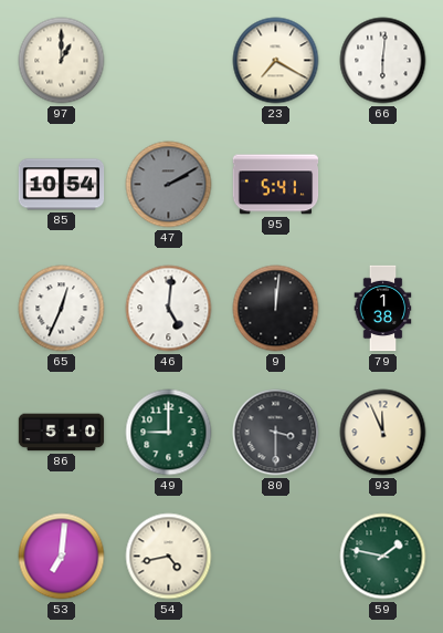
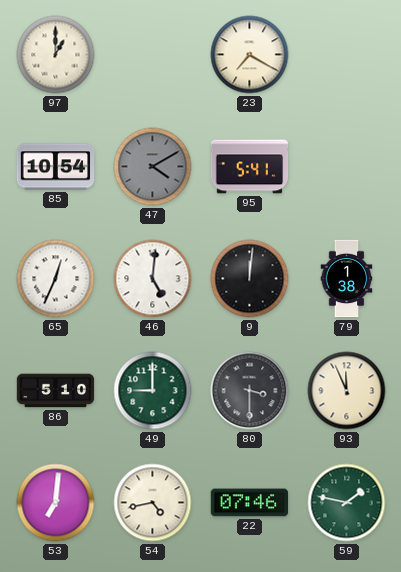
66: 6:01 -> none (383, 61)
47: 2:10 -> 4:10 (153, 167)
22: none -> 07:46 (250, 503)
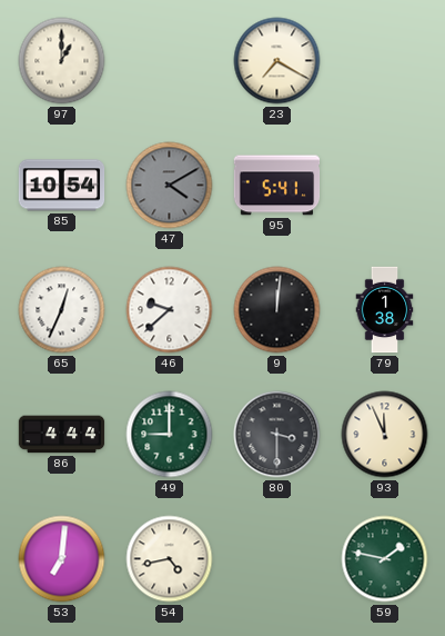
46: 5:01 -> 9:38 (170, 310)
86: 5:10 -> 4:44 (62, 435)
22: 07:46 -> none (250, 503)
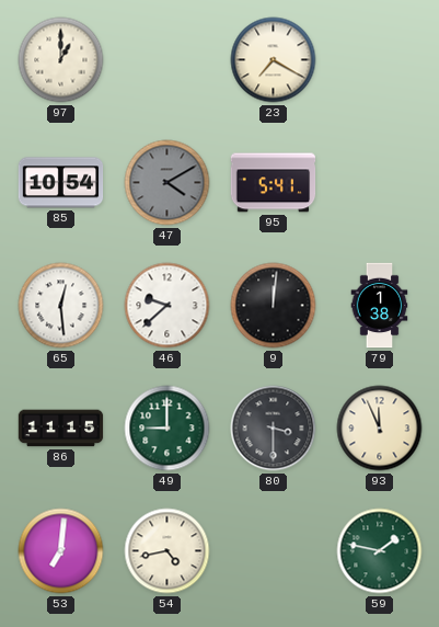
65: 12:34 -> 12:29 (61, 306)
86: 4:44 -> 11:15 (61, 429)
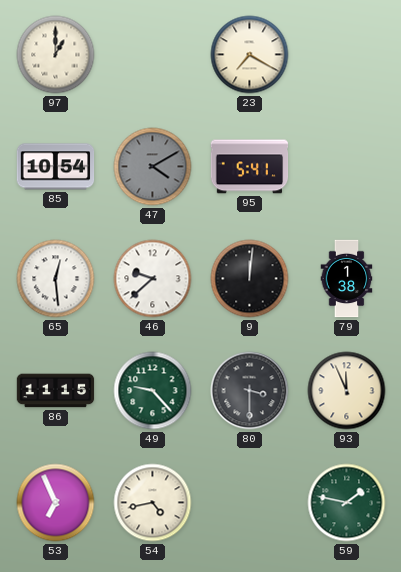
49: 9:00 -> 9:23 (153, 391)
53: 7:01 -> 6:56 (56, 503)
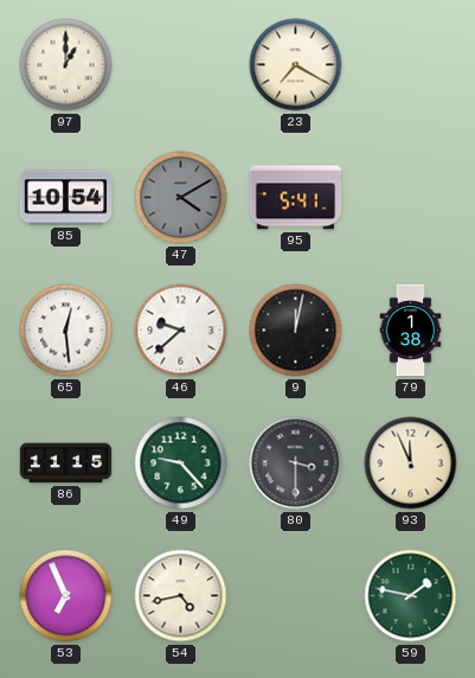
9: 12:01 -> 12:02 (296, 331)
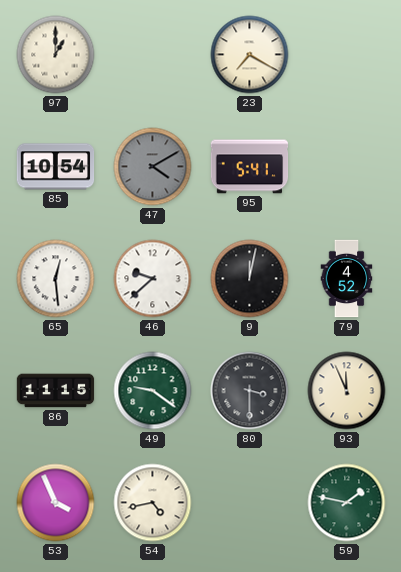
79: 1:38 -> 4:52 (347, 279)
49: 9:23 -> 9:21 (153, 391)
53: 6:56 -> 3:56 (56, 503)
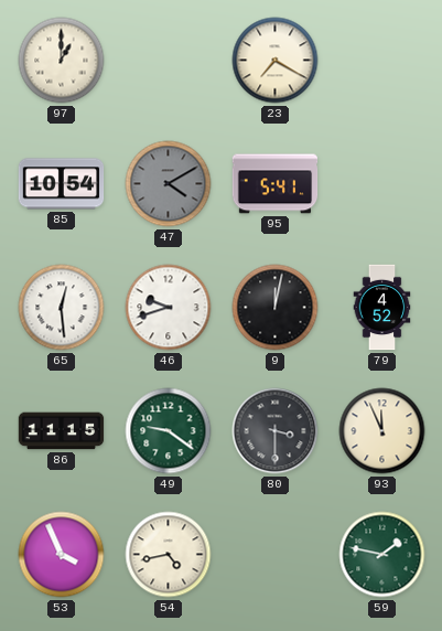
46: 9:38 -> 9:42 (169, 308)
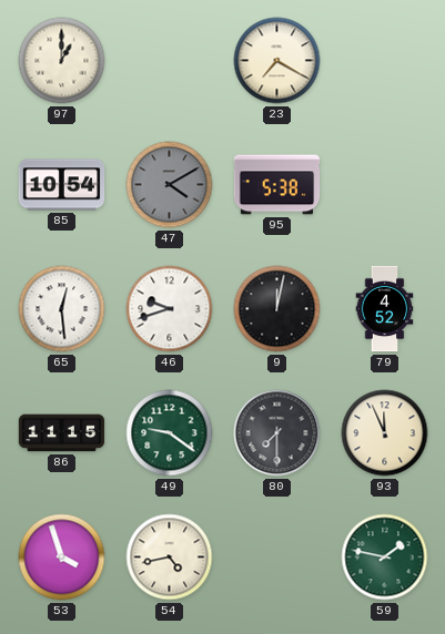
95: 5:41 -> 5:38 (277, 185)
80: 3:30 -> 7:30 (277, 433)
53: 3:56 -> 3:57 (62, 558)
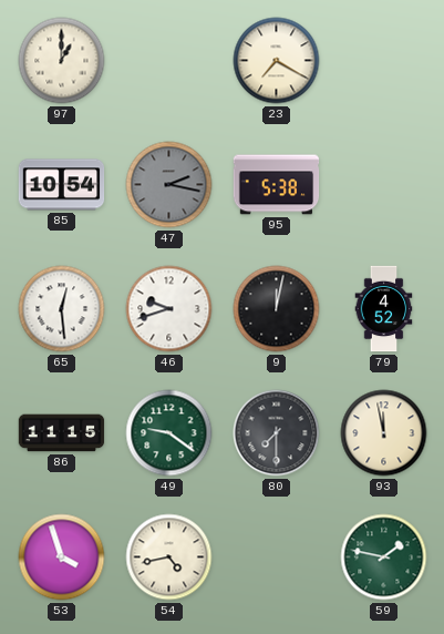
47: 4:10 -> 2:17 (169, 185)
93: 11:56 -> 11:58 (384, 433)
